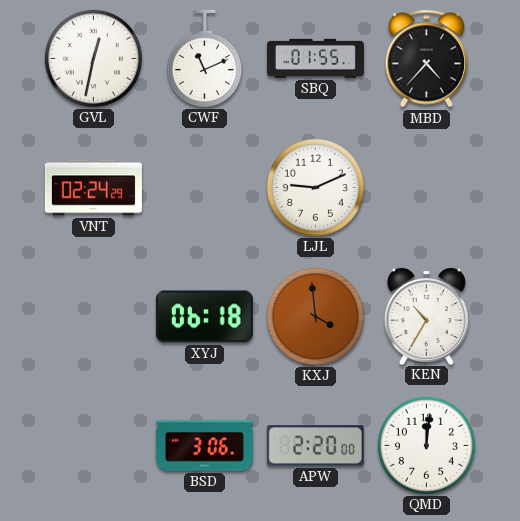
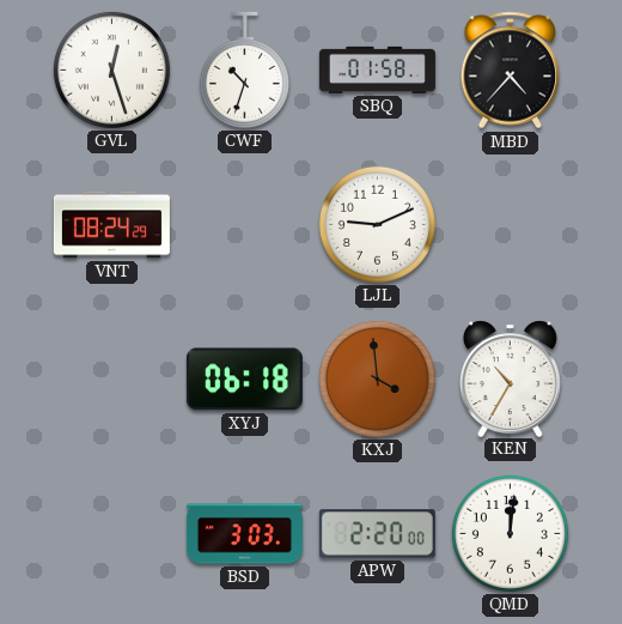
GVL: 12:32 -> 12:27 (111, 69)
CWF: 11:11 -> 10:33 (244, 69)
SBQ: 01:55 -> 01:58 (377, 69)
VNT: 02:24 -> 08:24 (111, 225)
BSD: 3:06 -> 3:03 (244, 534)
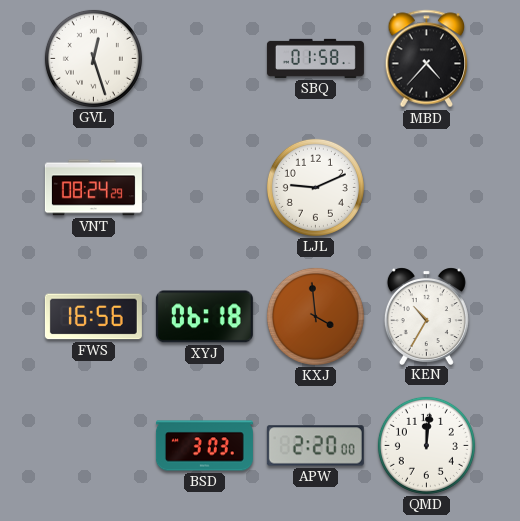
CWF: 10:33 -> none (244, 69)
FWS: none -> 16:56 (93, 317)
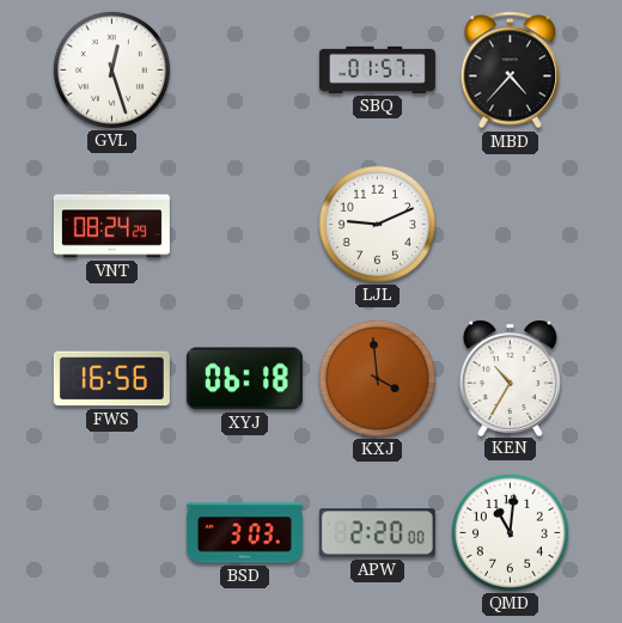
SBQ: 01:58 -> 01:57 (377, 69)
QMD: 12:01 -> 11:01 (510, 532)
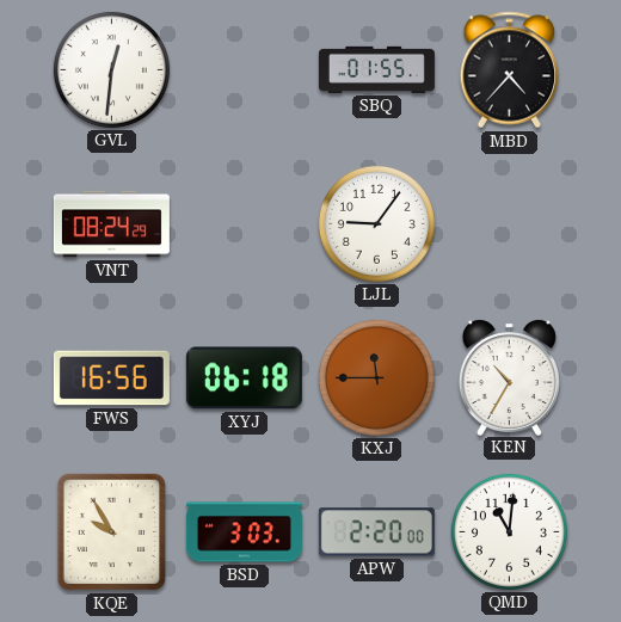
GVL: 12:27 -> 12:31 (111, 69)
SBQ: 01:57 -> 01:55 (376, 69)
LJL: 9:11 -> 9:06 (376, 223)
KXJ: 3:59 -> 11:45 (376, 377)
KQE: none -> 9:55 (111, 532)
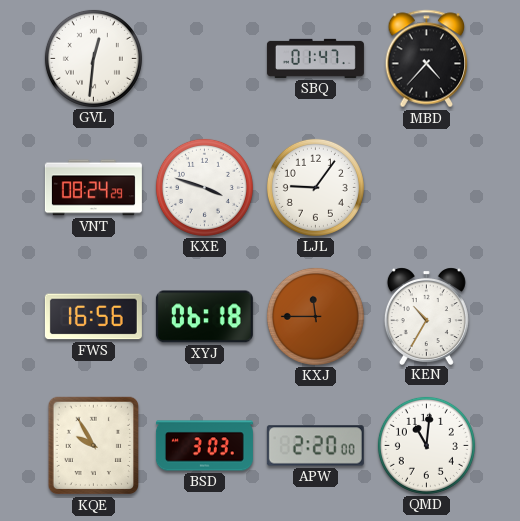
SBQ: 01:55 -> 01:47 (315, 58)
KXE: none -> 3:48 (204, 187)
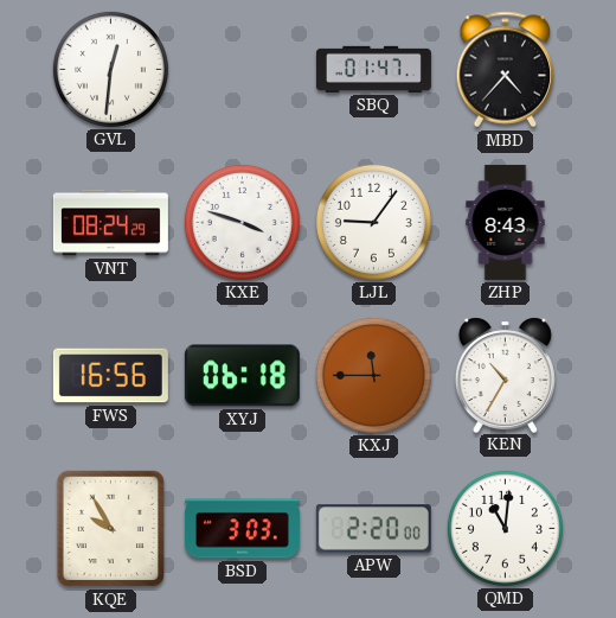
ZHP: none -> 8:43 (506, 222)
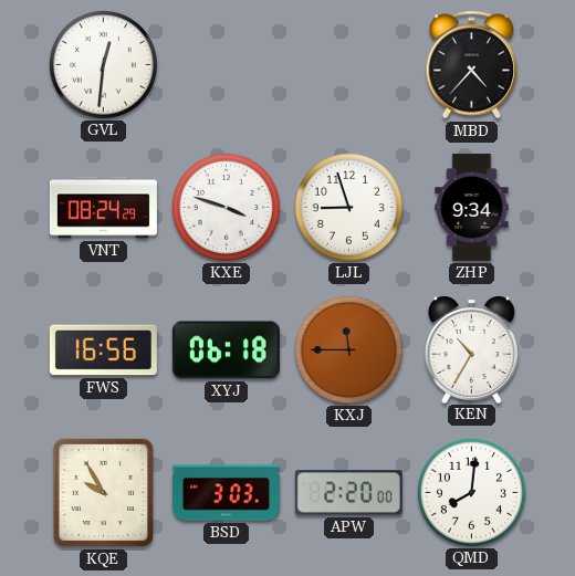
SBQ: 01:47 -> none (373, 69)
LJL: 9:06 -> 8:57 (348, 207)
ZHP: 8:43 -> 9:34 (472, 207)
QMD: 11:01 -> 8:01 (471, 492)
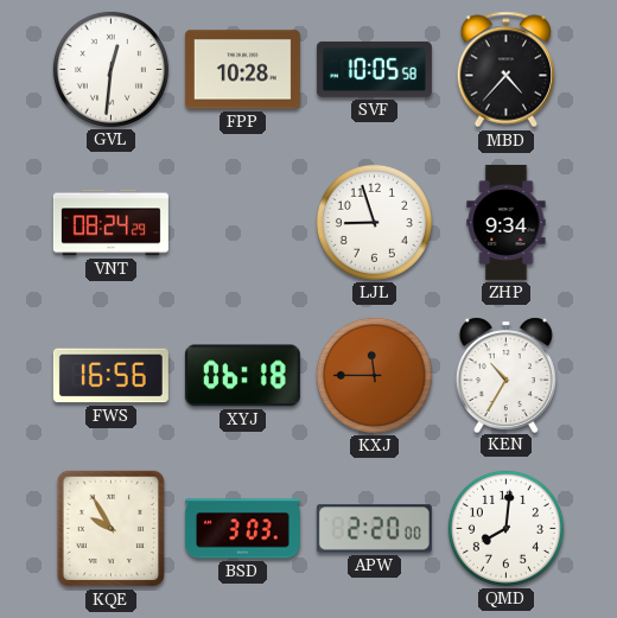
FPP: none -> 10:28 (242, 70)
SVF: none -> 10:05 (374, 69)
KXE: 3:48 -> none (226, 207)
